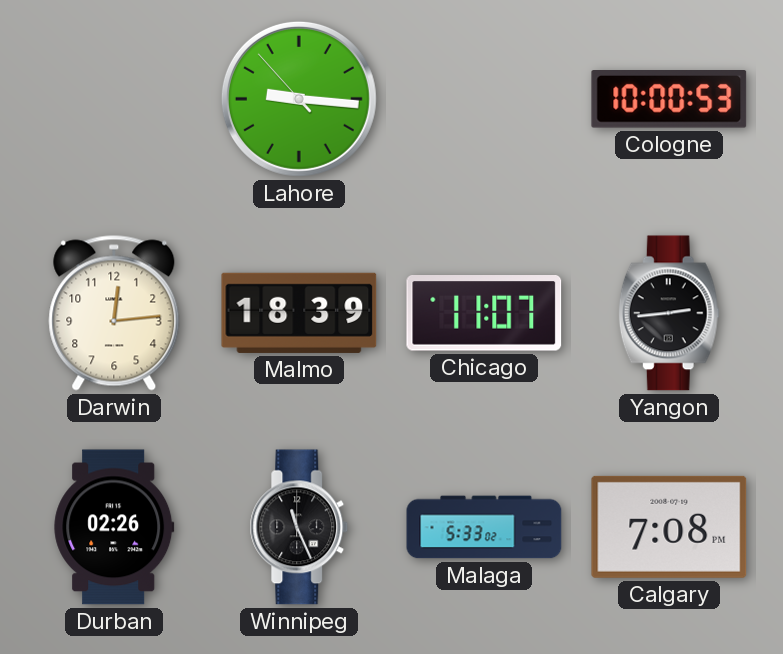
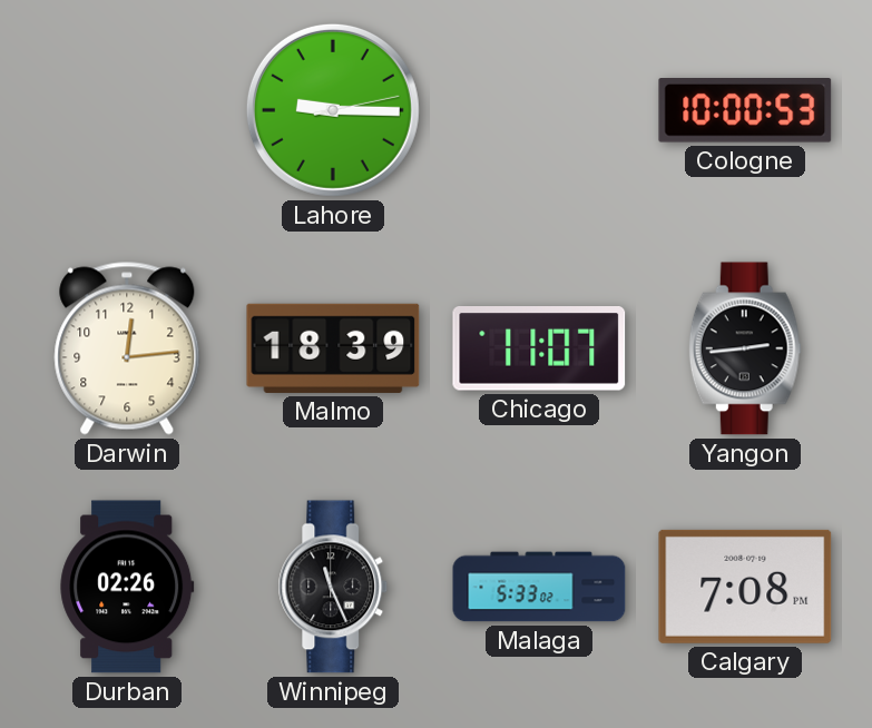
Lahore: 9:15:53 -> 9:15:13 (333, 110)
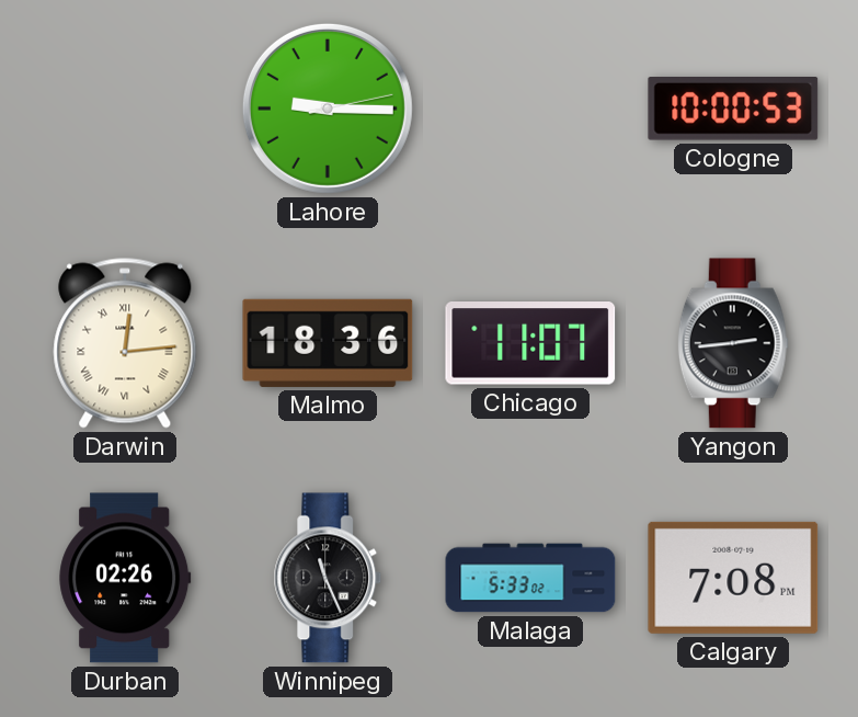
Darwin numerals: Arabic -> Roman (125, 343)
Malmo: 18:39 -> 18:36 (328, 343)
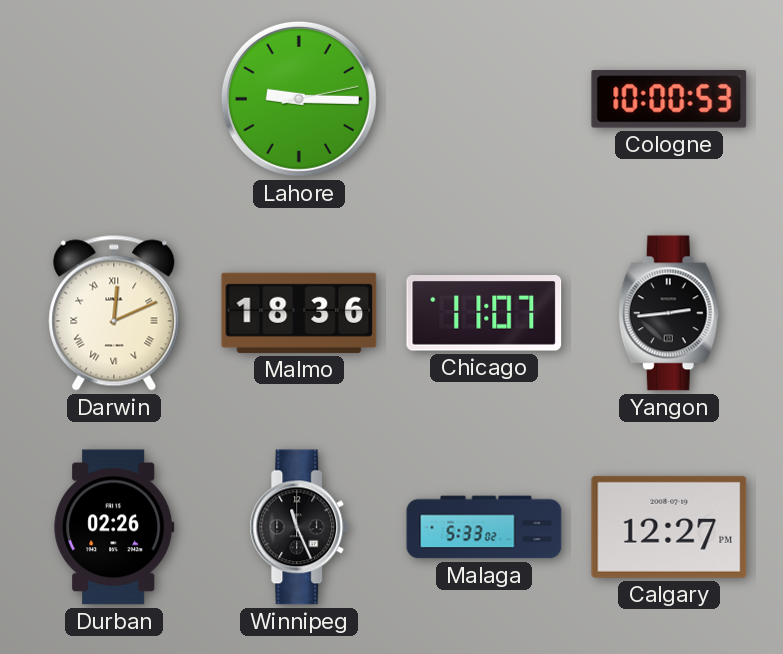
Darwin: 12:14 -> 12:11 (114, 313)
Calgary: 7:08 -> 12:27 (669, 527)
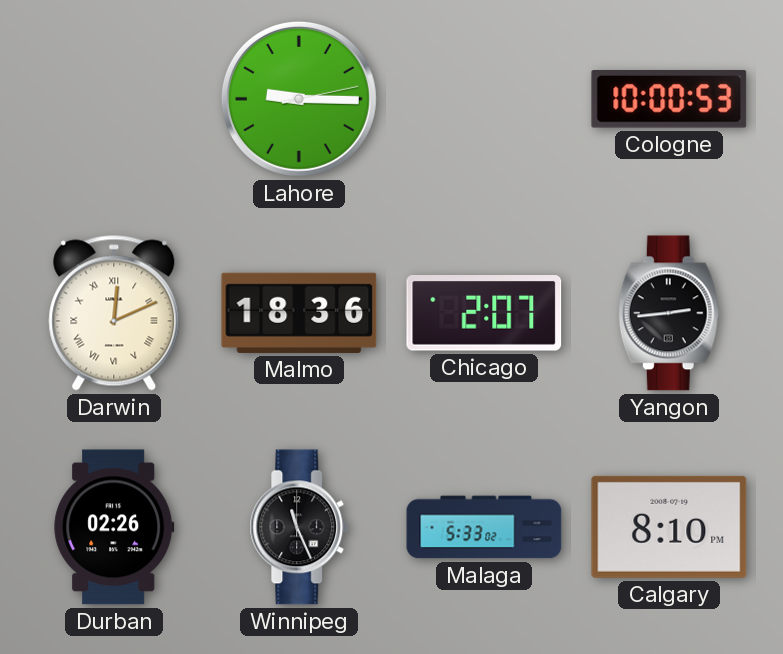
Chicago: 11:07 -> 2:07 (484, 314)
Calgary: 12:27 -> 8:10 (669, 527)
